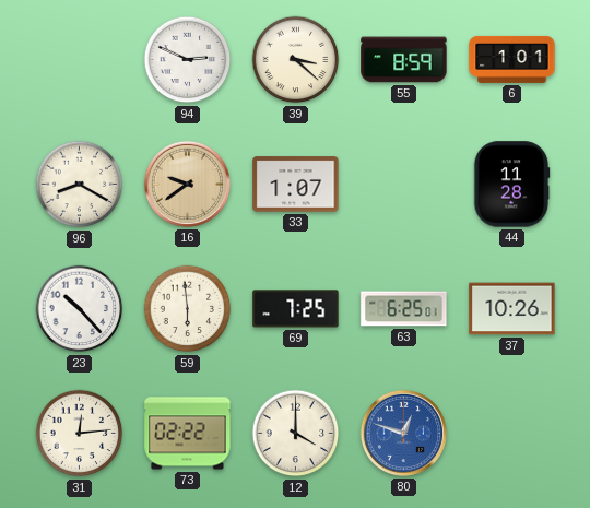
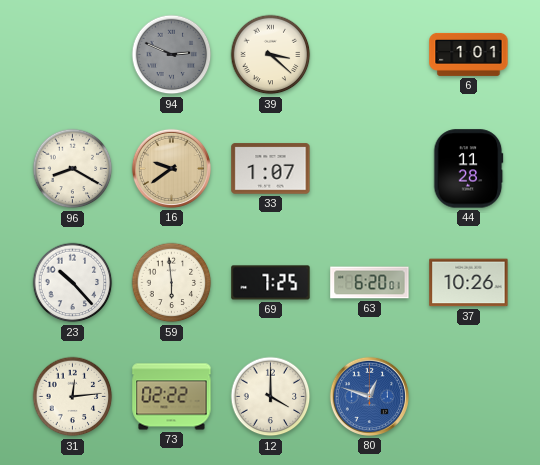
94 dial: white -> grey (172, 55)
55: 8:59 -> none (404, 60)
63: 6:25 -> 6:20 (370, 283)
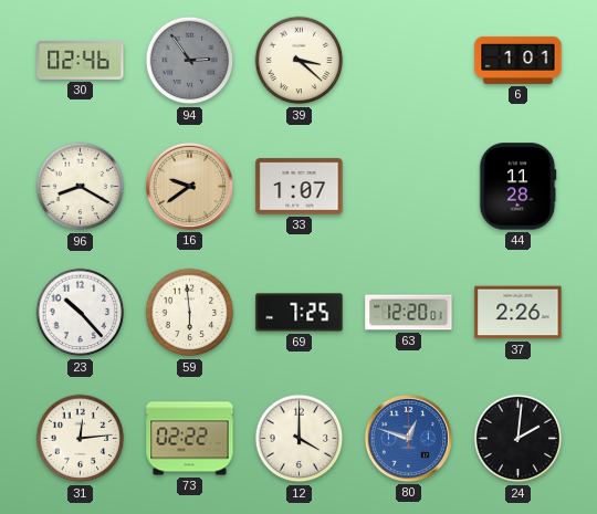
30: none -> 02:46 (81, 60)
94: 2:49 -> 2:54 (190, 61)
63: 6:20 -> 12:20 (409, 313)
37: 10:26 -> 2:26 (519, 313)
24: none -> 2:01 (519, 439)
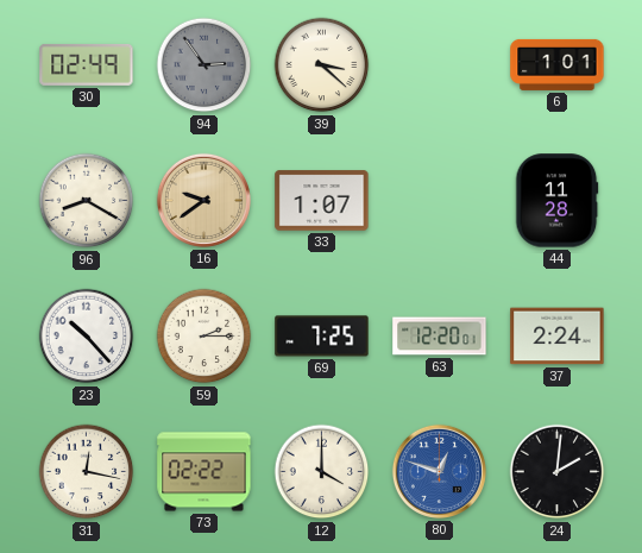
30: 02:46 -> 02:49 (87, 64)
59: 5:59 -> 2:15 (204, 337)
37: 2:26 -> 2:24 (558, 337)
31: 12:14 -> 12:17 (87, 472)
